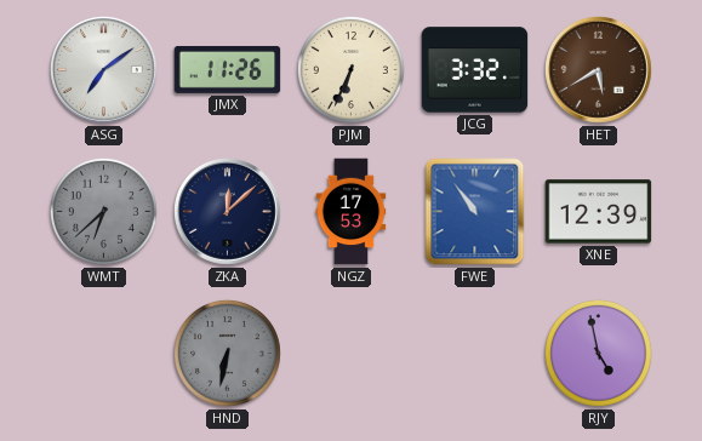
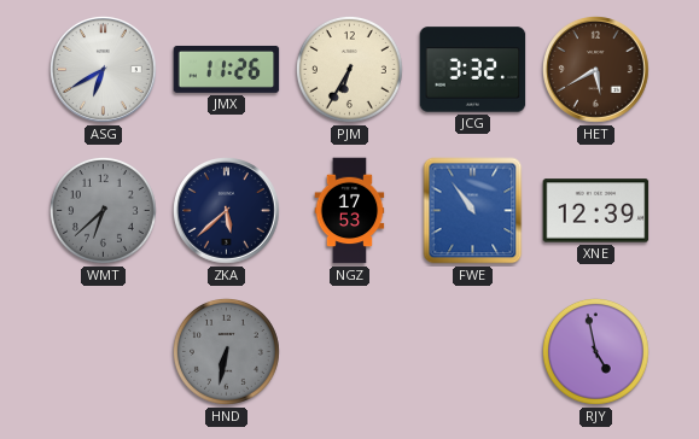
ASG: 7:09 -> 6:40 (104, 70)
PJM: 6:34 -> 6:35 (349, 69)
ZKA: 12:08 -> 5:38 (227, 211)
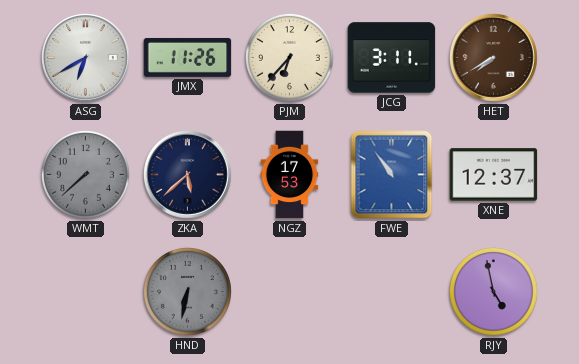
PJM: 6:35 -> 6:37 (289, 57)
JCG: 3:32 -> 3:11 (392, 58)
HET: 5:40 -> 7:40 (494, 58)
WMT: 6:38 -> 7:38 (85, 174)
XNE: 12:39 -> 12:37 (494, 175)
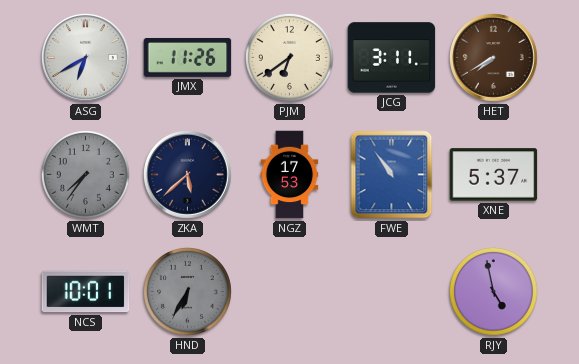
PJM: 6:37 -> 6:39 (289, 57)
WMT: 7:38 -> 7:36 (85, 174)
XNE: 12:37 -> 5:37 (494, 175)
NCS: none -> 10:01 (86, 292)
HND: 6:32 -> 6:35 (187, 291)
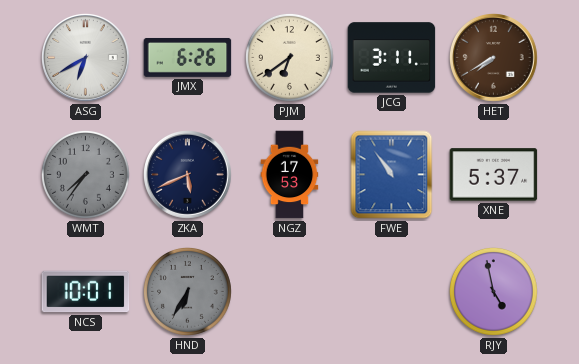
JMX: 11:26 -> 6:26 (188, 57)
ZKA: 5:38 -> 5:41 (188, 175)
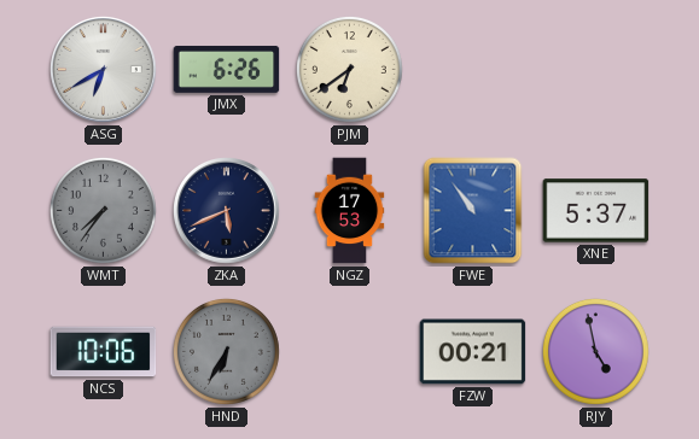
JCG: 3:11 -> none (392, 58)
HET: 7:40 -> none (494, 58)
NCS: 10:01 -> 10:06 (104, 352)
FZW: none -> 00:21 (473, 352)
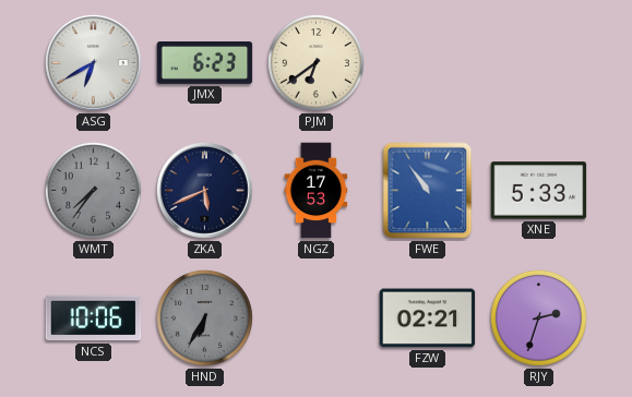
JMX: 6:26 -> 6:23 (205, 62)
XNE: 5:37 -> 5:33 (539, 191)
FZW: 00:21 -> 02:21 (428, 318)
RJY: 4:58 -> 2:33 (538, 317)
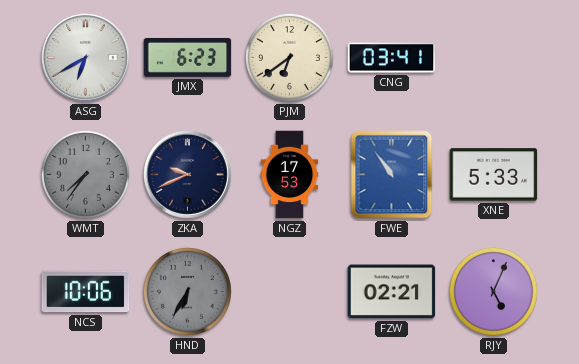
CNG: none -> 03:41 (392, 58)
ZKA: 5:41 -> 9:41 (188, 175)
RJY: 2:33 -> 5:04 (493, 291)
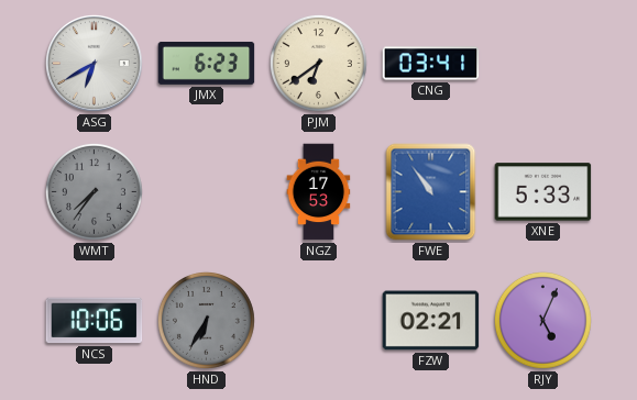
ZKA: 9:41 -> none (188, 175)
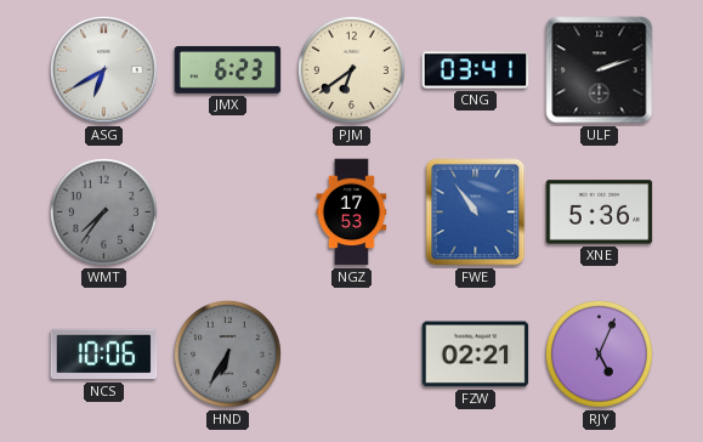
ULF: none -> 2:12 (600, 70)
XNE: 5:33 -> 5:36 (600, 212)
